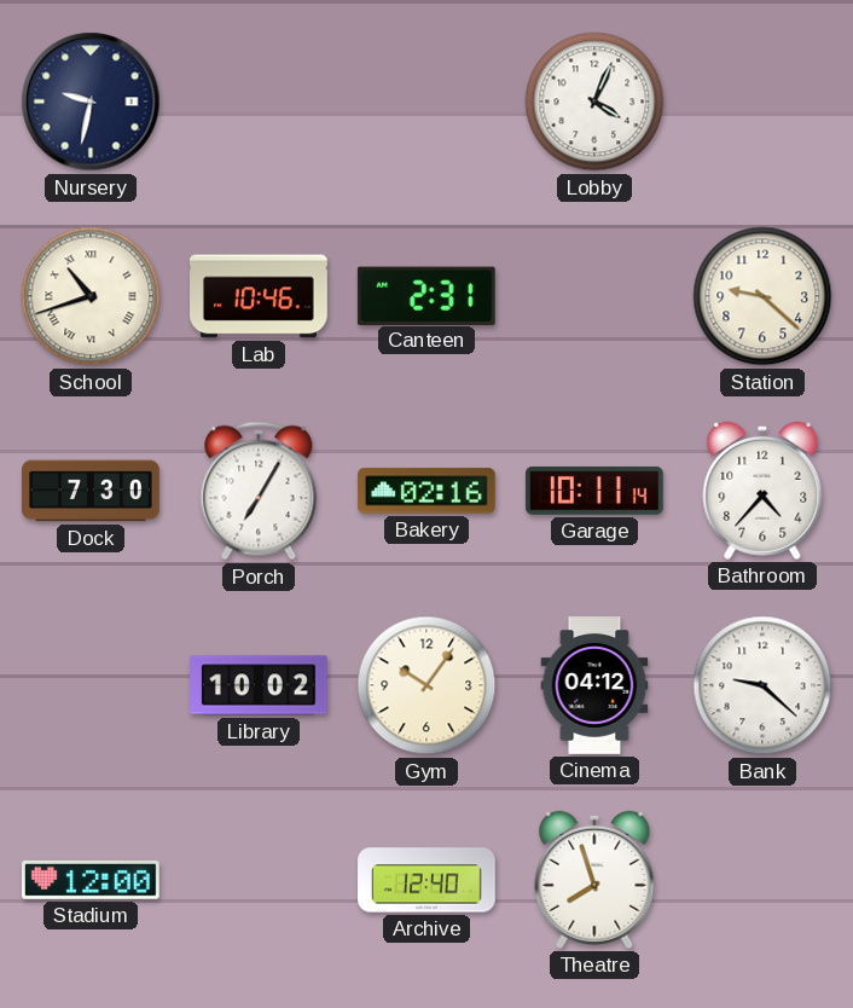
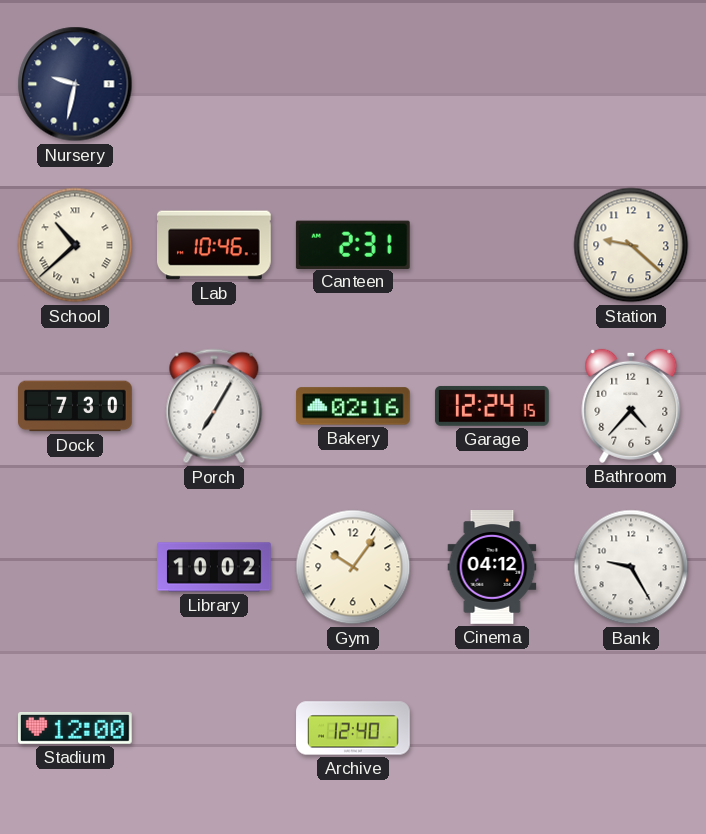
Lobby: 4:04 -> none (594, 102)
School: 10:42 -> 10:38 (75, 245)
Garage: 10:11 -> 12:24 (492, 406)
Bank: 9:22 -> 9:25 (631, 567)
Theatre: 7:57 -> none (594, 880)
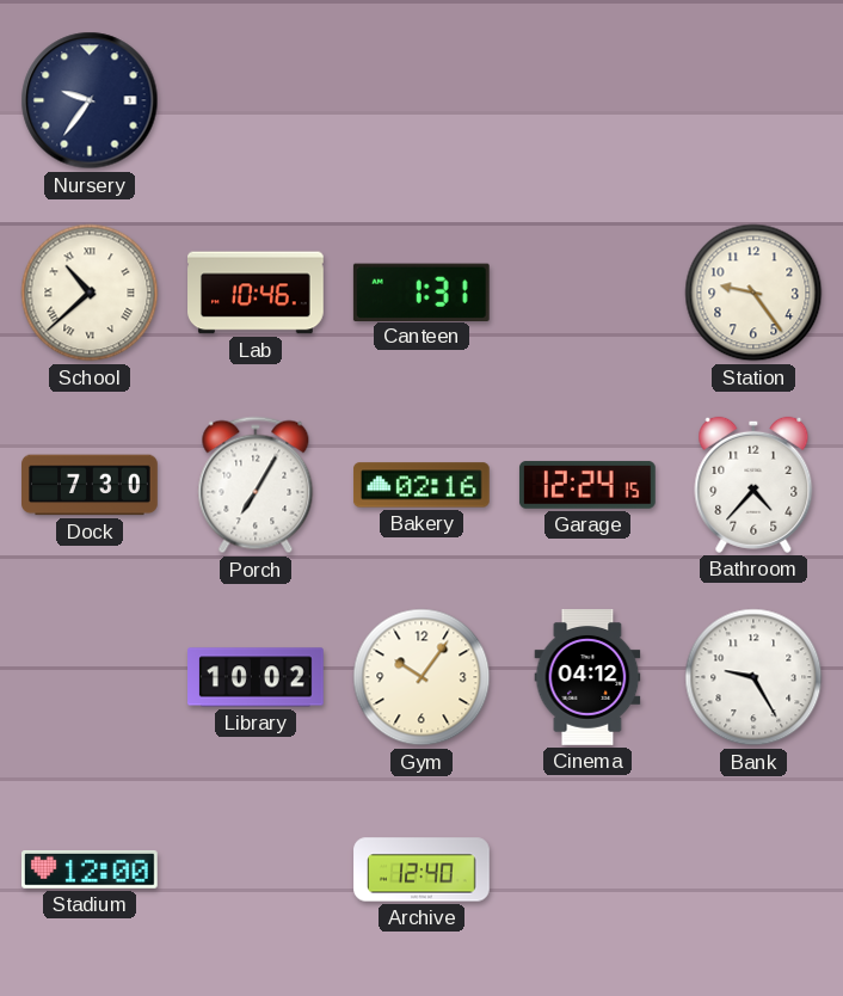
Nursery: 9:32 -> 9:36 (90, 100)
Canteen: 2:31 -> 1:31 (421, 291)
Station: 9:22 -> 9:24 (753, 293)
